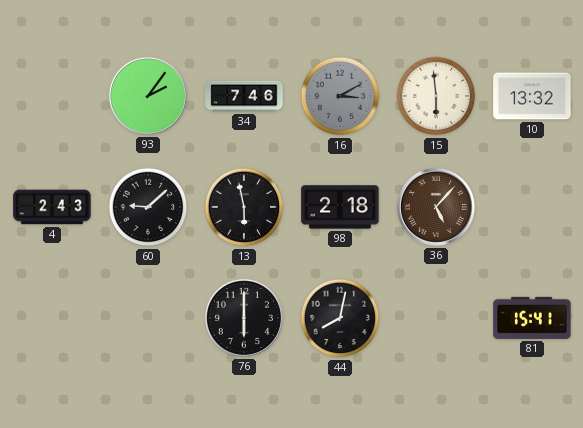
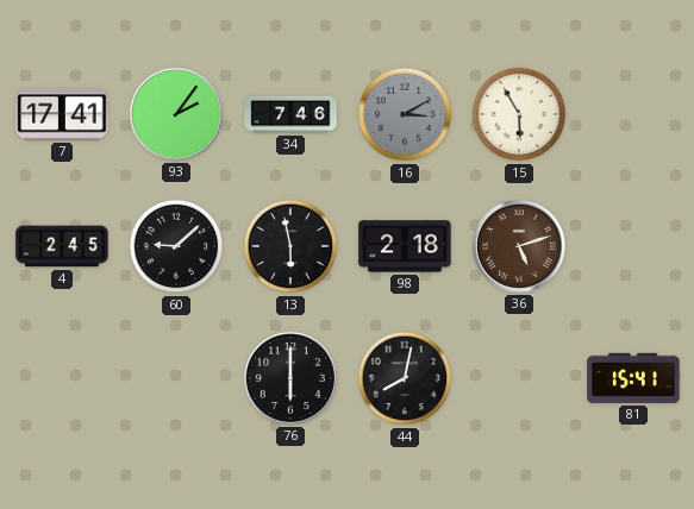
7: none -> 17:41 (62, 114)
15: 5:59 -> 5:55 (519, 114)
10: 13:32 -> none (532, 96)
4: 2:43 -> 2:45 (62, 246)
36: 5:07 -> 5:12 (519, 246)
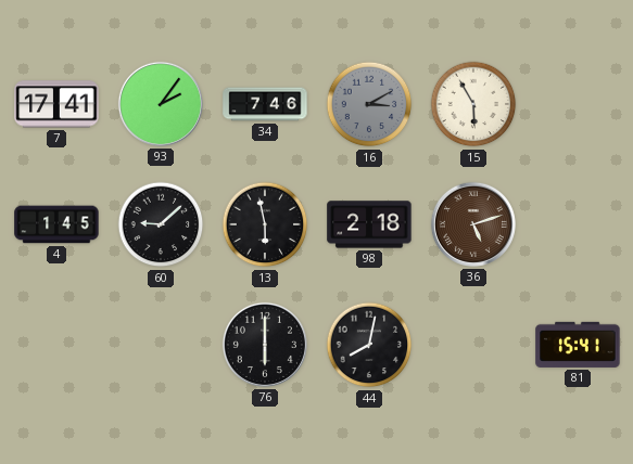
4: 2:45 -> 1:45 (56, 224)
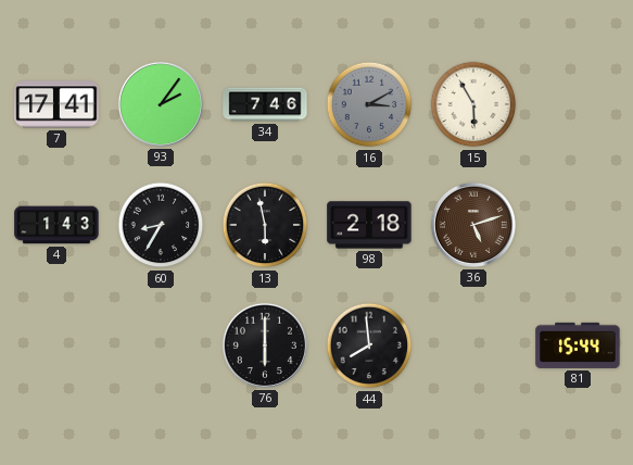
4: 1:45 -> 1:43 (56, 225)
60: 9:08 -> 8:35 (161, 225)
44: 8:02 -> 7:59 (369, 345)
81: 15:41 -> 15:44 (578, 345)
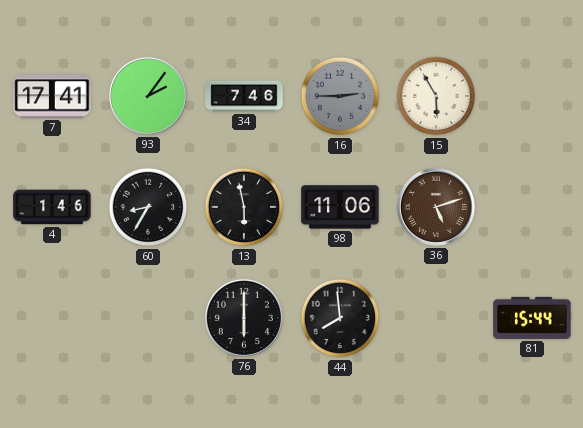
16: 3:10 -> 2:45 (340, 96)
4: 1:43 -> 1:46 (52, 207)
98: 2:18 -> 11:06 (340, 207)
